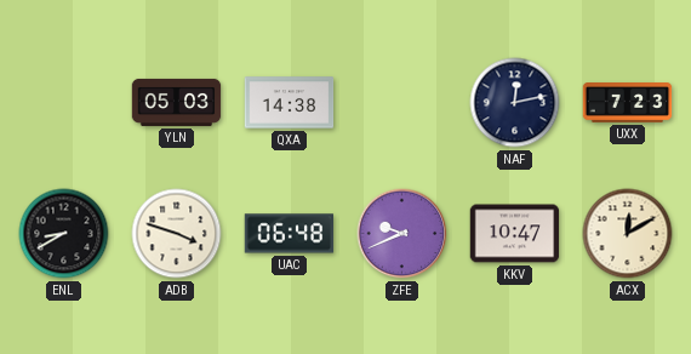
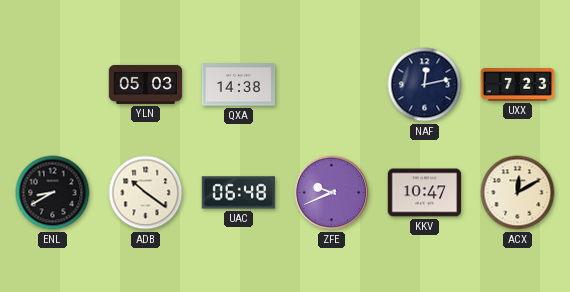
ADB: 3:48 -> 10:21 (146, 193)
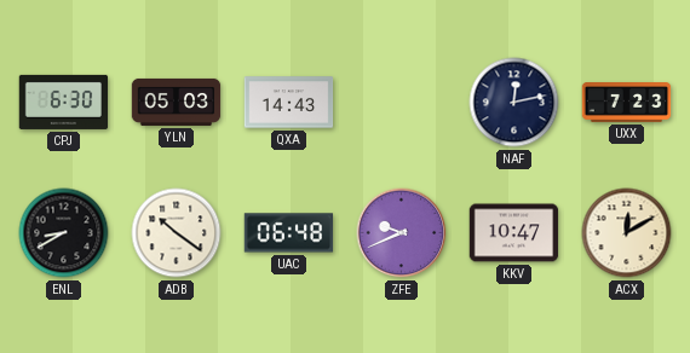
CPJ: none -> 6:30 (64, 102)
QXA: 14:38 -> 14:43 (289, 103)
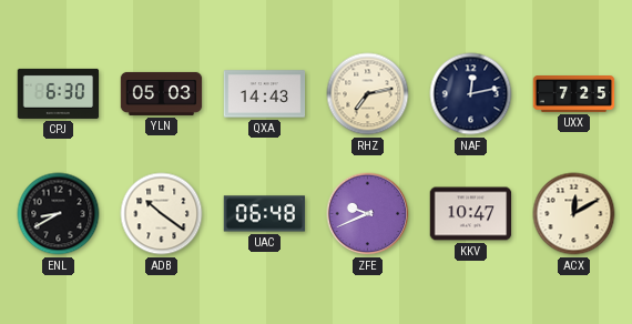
RHZ: none -> 7:13 (368, 94)
UXX: 7:23 -> 7:25 (574, 94)
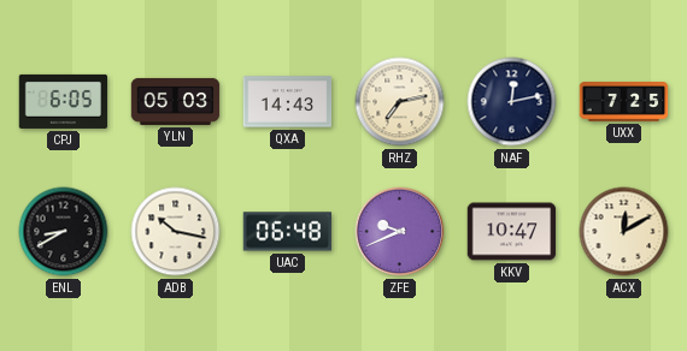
CPJ: 6:30 -> 6:05 (64, 101)
ADB: 10:21 -> 10:17 (176, 232)
